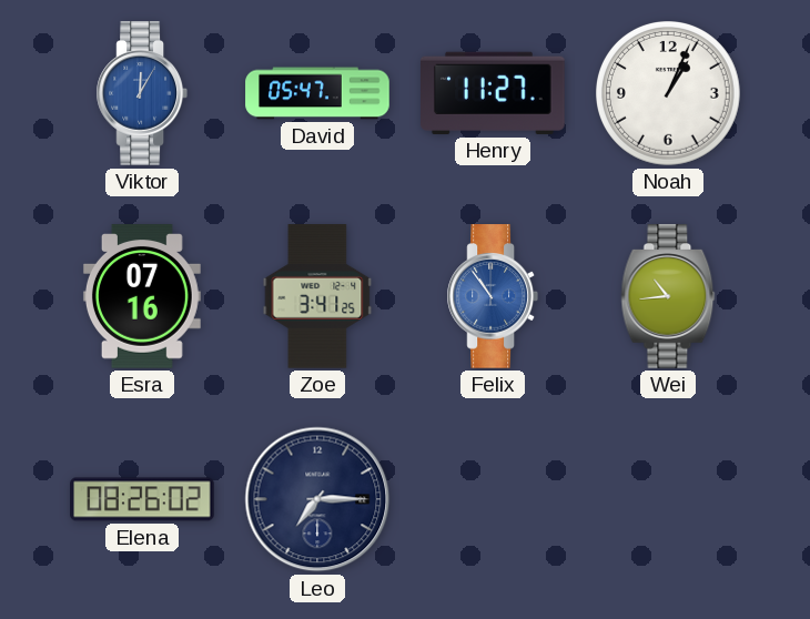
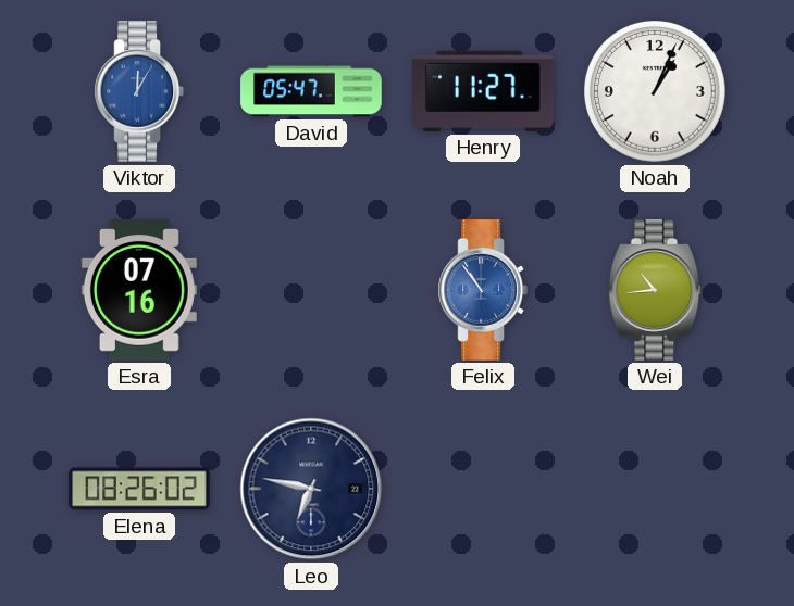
Zoe: 3:41 -> none (317, 296)
Leo: 7:15 -> 6:47 (311, 489)
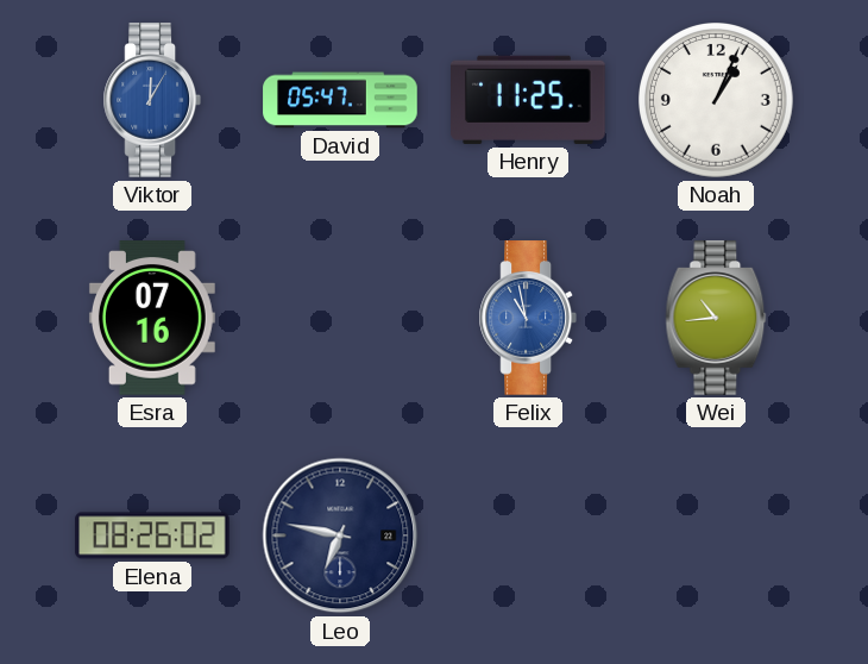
Henry: 11:27 -> 11:25 (529, 100)
Felix: 10:54 -> 10:58 (527, 318)
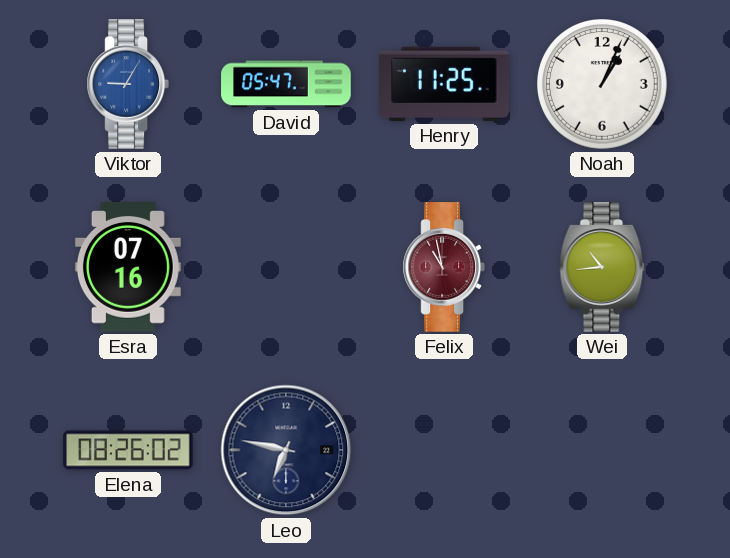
Viktor: 12:05 -> 9:05 (127, 84)
Felix dial: blue -> burgundy (443, 267)
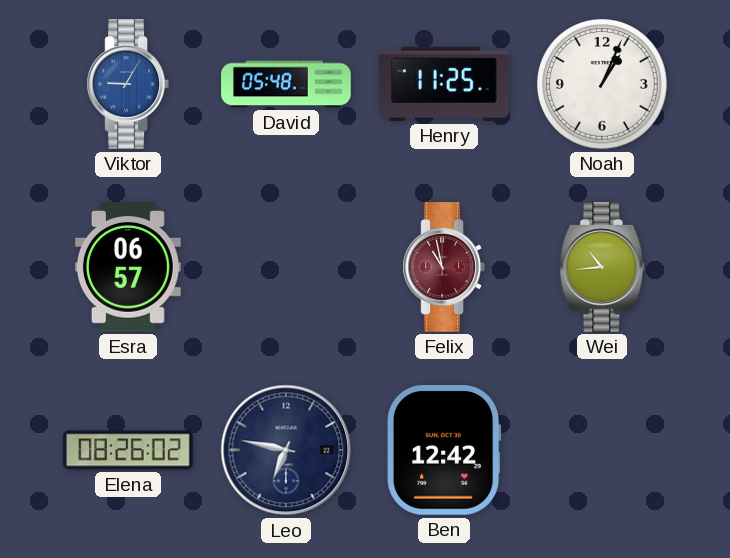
David: 05:47 -> 05:48 (286, 84)
Esra: 07:16 -> 06:57 (128, 267)
Ben: none -> 12:42 (445, 451)
